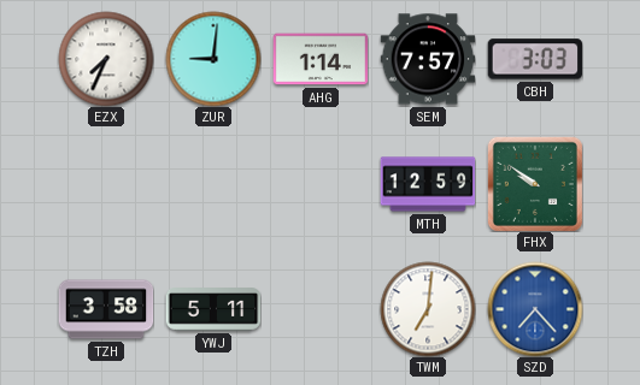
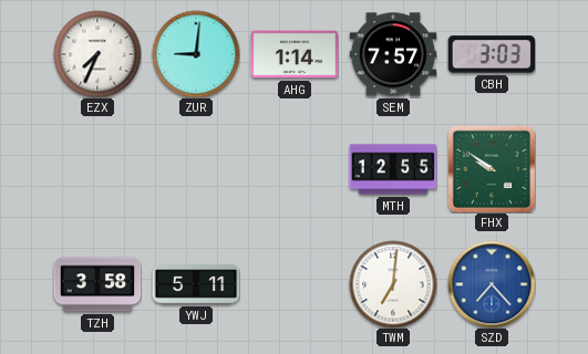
MTH: 12:59 -> 12:55 (393, 169)
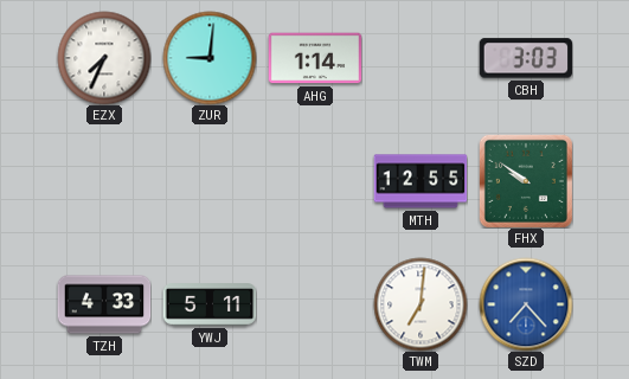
SEM: 7:57 -> none (393, 54)
TZH: 3:58 -> 4:33 (104, 304)
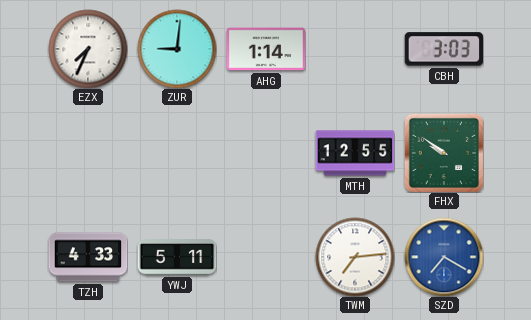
TWM: 7:01 -> 7:14 (355, 257)
SZD: 7:23 -> 7:20 (444, 257)
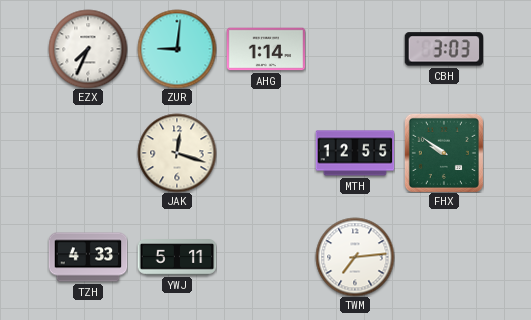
JAK: none -> 12:18 (177, 153)
SZD: 7:20 -> none (444, 257)
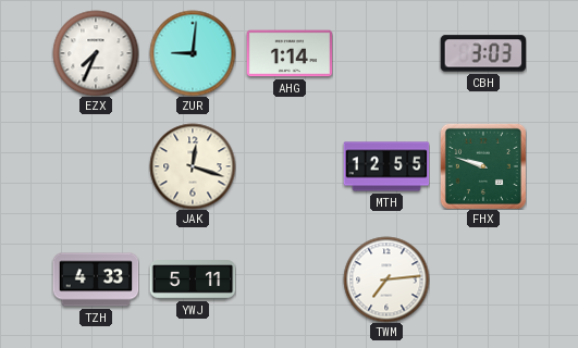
FHX: 9:51 -> 9:48 (483, 166)
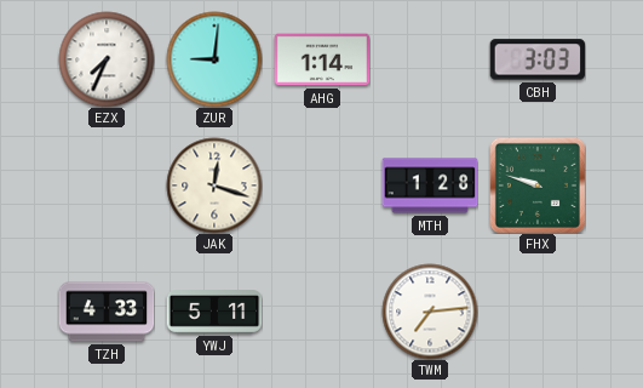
MTH: 12:55 -> 1:28 (430, 186)
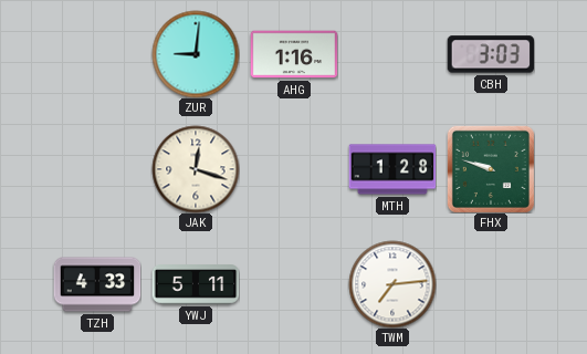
EZX: 7:34 -> none (107, 59)
AHG: 1:14 -> 1:16 (294, 54)
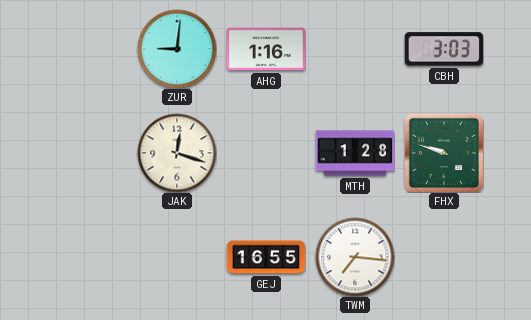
TZH: 4:33 -> none (97, 284)
YWJ: 5:11 -> none (196, 284)
GEJ: none -> 16:55 (266, 257)
TWM: 7:14 -> 7:16 (355, 257)
